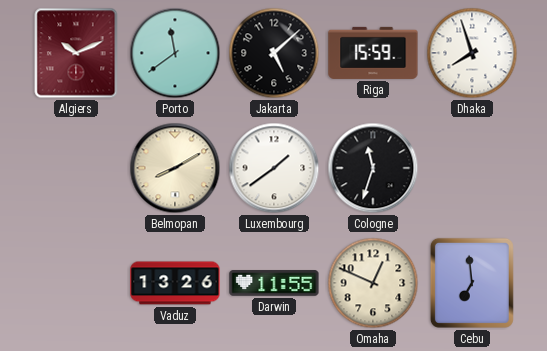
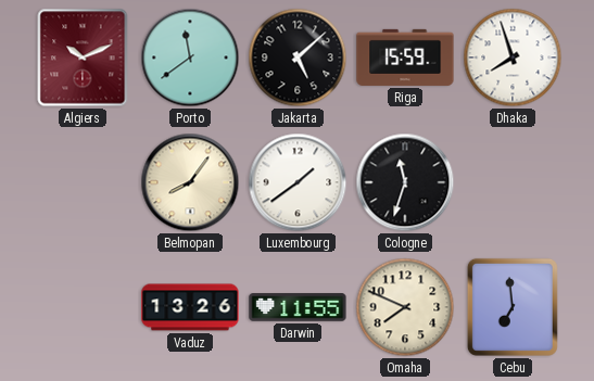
Belmopan: 8:10 -> 8:06 (190, 182)
Omaha: 12:49 -> 7:49 (405, 307)
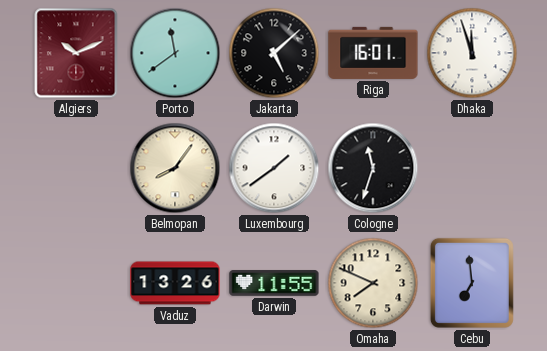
Riga: 15:59 -> 16:01 (373, 53)
Dhaka: 7:57 -> 11:57 (472, 53)
